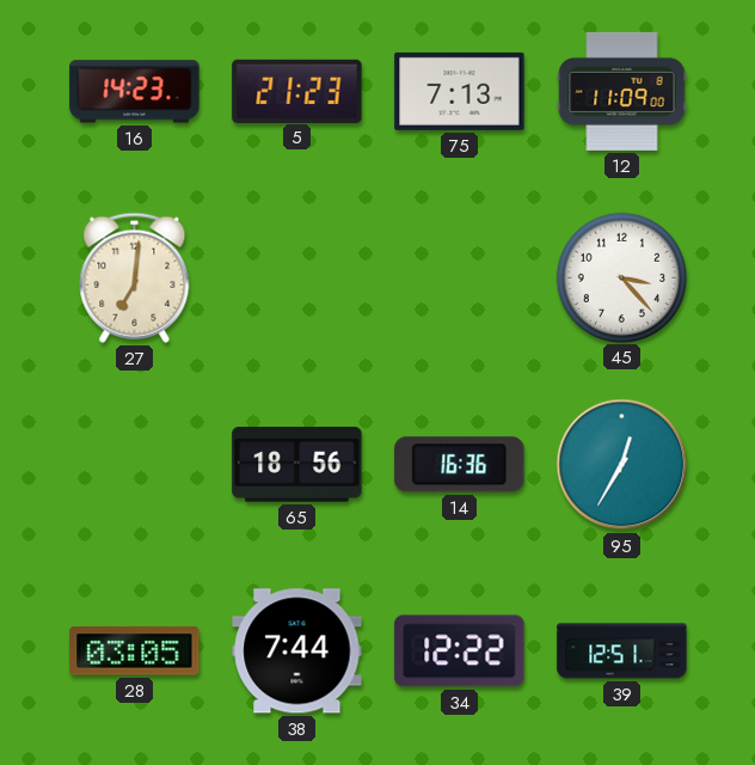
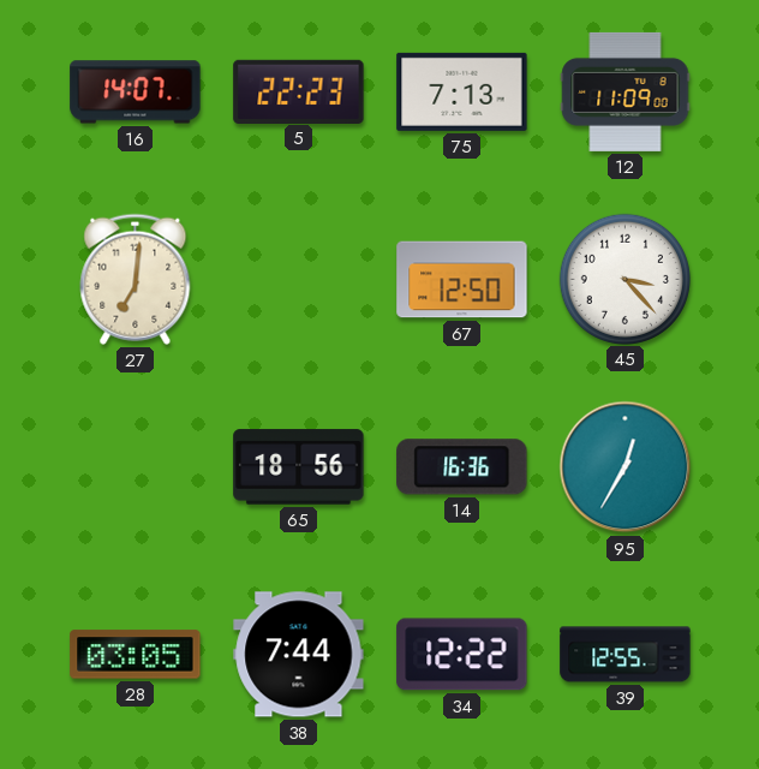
16: 14:23 -> 14:07 (136, 93)
5: 21:23 -> 22:23 (299, 91)
67: none -> 12:50 (462, 280)
39: 12:51 -> 12:55 (626, 655)
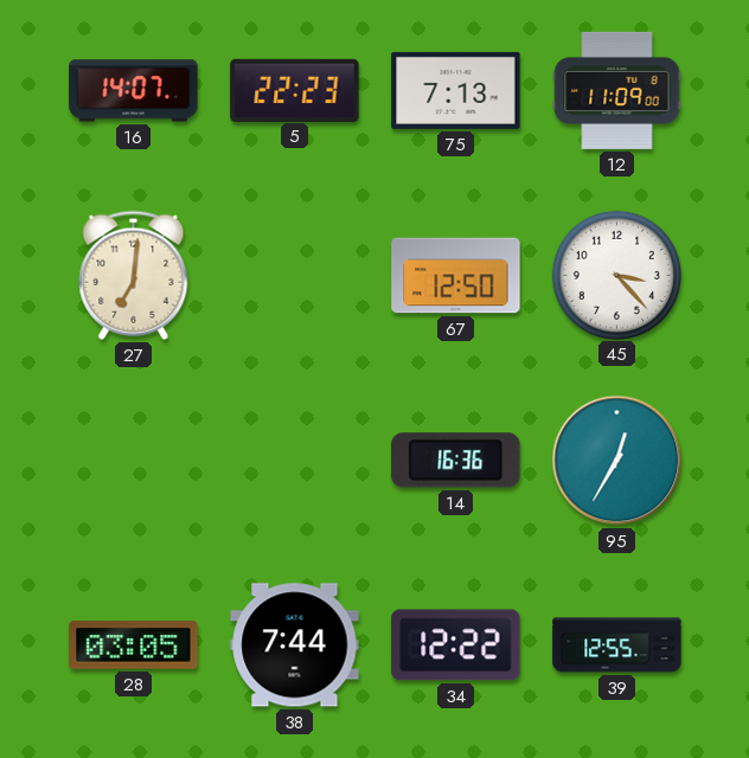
65: 18:56 -> none (299, 467)
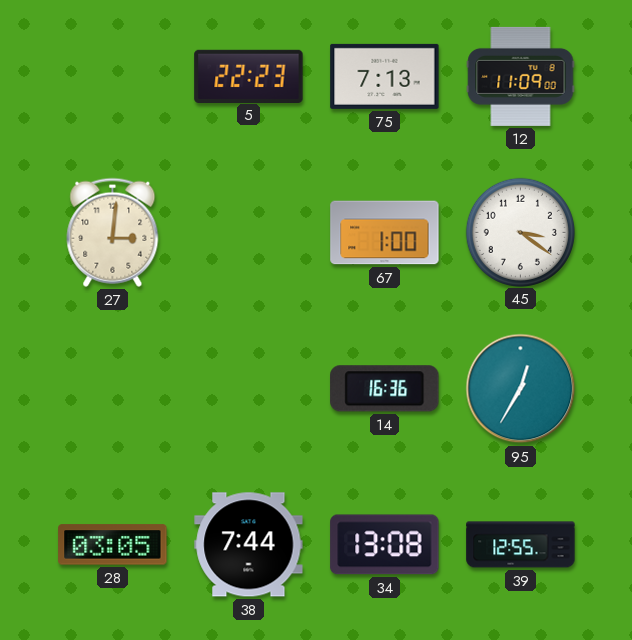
16: 14:07 -> none (134, 91)
27: 7:01 -> 3:01 (113, 232)
67: 12:50 -> 1:00 (385, 233)
45: 3:23 -> 3:21 (520, 232)
34: 12:22 -> 13:08 (385, 545)
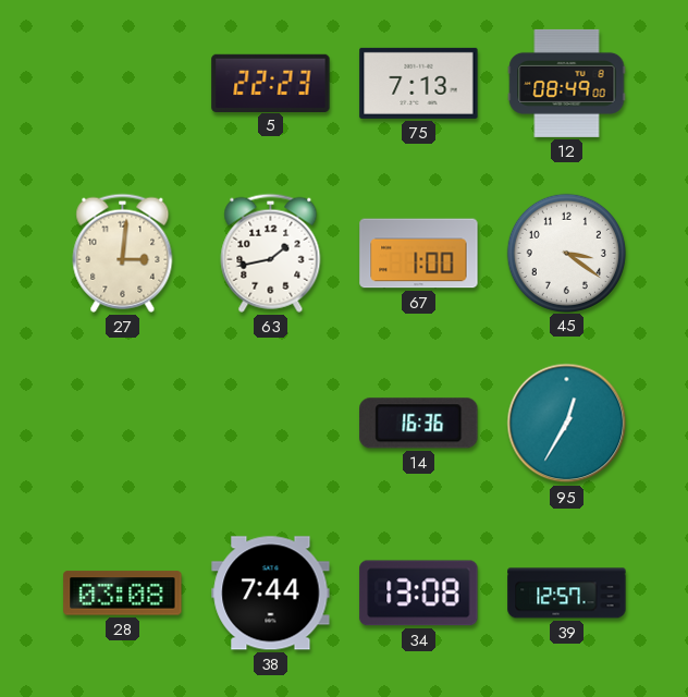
12: 11:09 -> 08:49 (567, 83)
63: none -> 1:43 (271, 253)
28: 03:05 -> 03:08 (123, 594)
39: 12:55 -> 12:57 (567, 594)
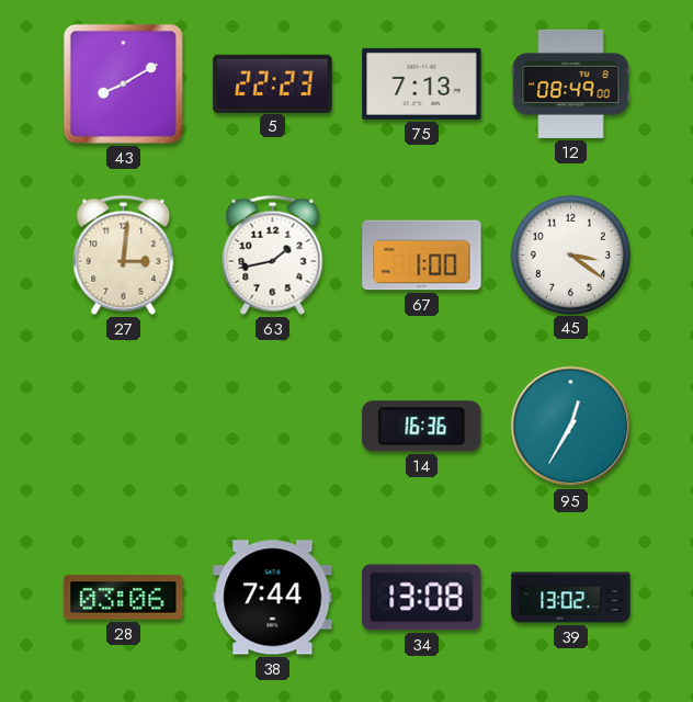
43: none -> 8:10 (123, 83)
28: 03:08 -> 03:06 (124, 598)
39: 12:57 -> 13:02 (571, 598)
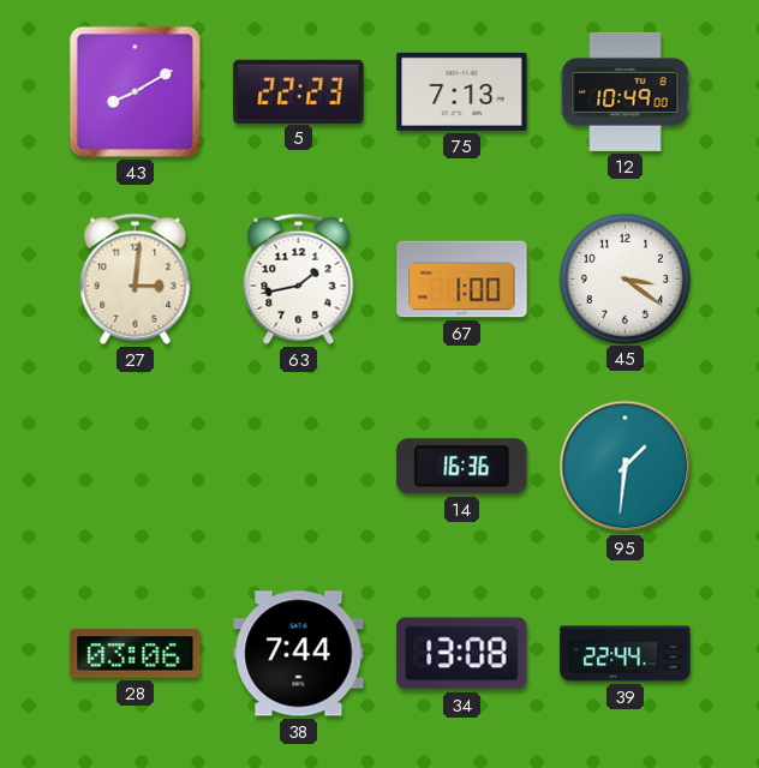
12: 08:49 -> 10:49 (626, 91)
95: 12:35 -> 1:31 (626, 467)
39: 13:02 -> 22:44 (626, 654)
